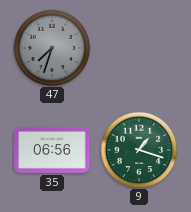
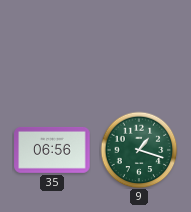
47: 7:33 -> none (52, 48)
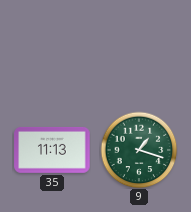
35: 06:56 -> 11:13 (52, 150)
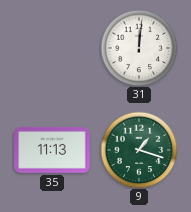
31: none -> 12:01 (139, 48)
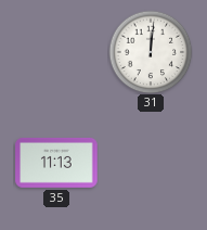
9: 1:18 -> none (139, 150)
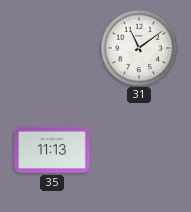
31: 12:01 -> 11:09 (139, 48)
